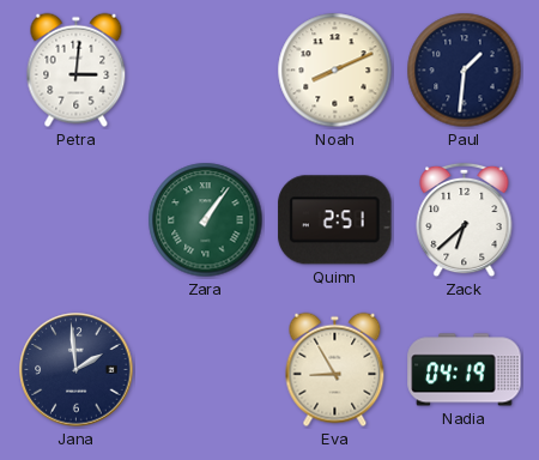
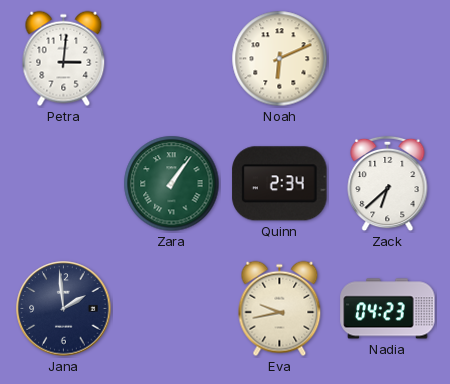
Noah: 8:11 -> 6:11 (280, 59)
Paul: 1:31 -> none (465, 71)
Quinn: 2:51 -> 2:34 (280, 184)
Eva: 8:55 -> 9:43 (280, 309)
Nadia: 04:19 -> 04:23 (388, 309)
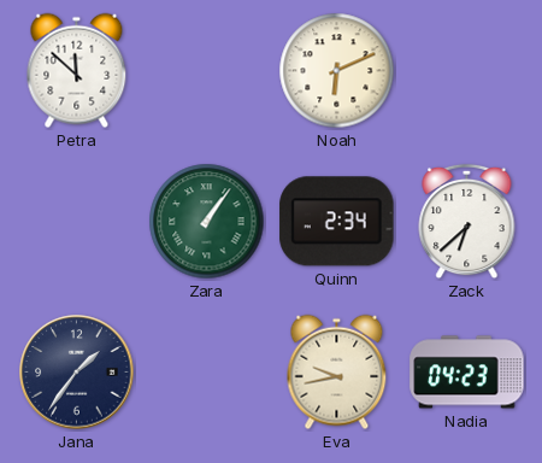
Petra: 3:01 -> 11:52 (77, 71)
Jana: 1:59 -> 1:36 (77, 373)
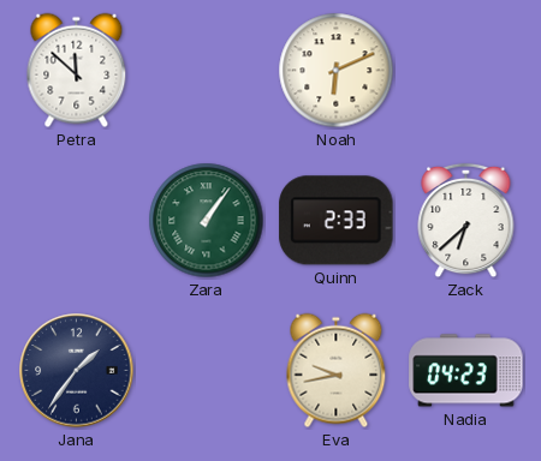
Quinn: 2:34 -> 2:33 (337, 221)
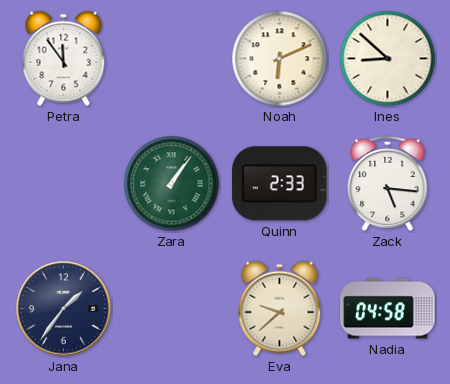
Petra: 11:52 -> 11:54 (64, 59)
Ines: none -> 8:52 (388, 59)
Zack: 6:38 -> 5:16 (388, 184)
Eva: 9:43 -> 9:38 (280, 309)
Nadia: 04:23 -> 04:58 (388, 309)
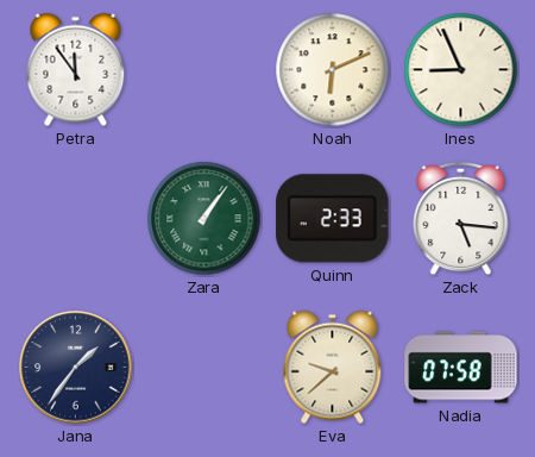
Ines: 8:52 -> 8:56 (461, 70)
Nadia: 04:58 -> 07:58 (461, 368)
